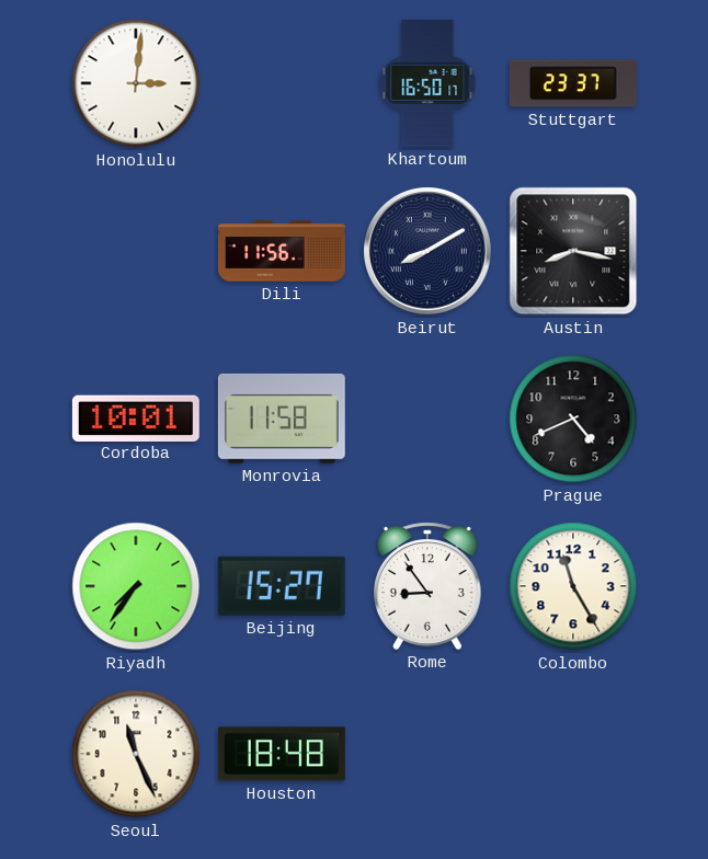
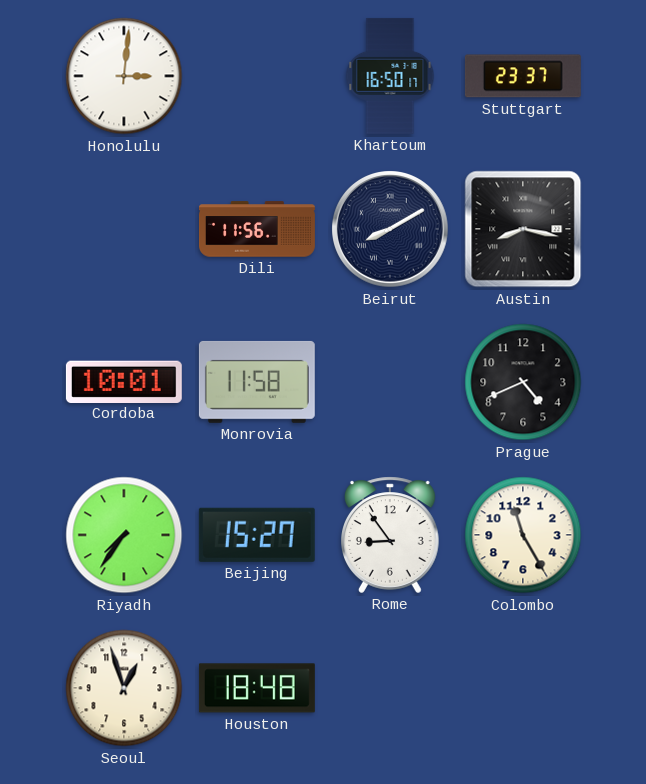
Seoul: 11:26 -> 12:57 (124, 688)
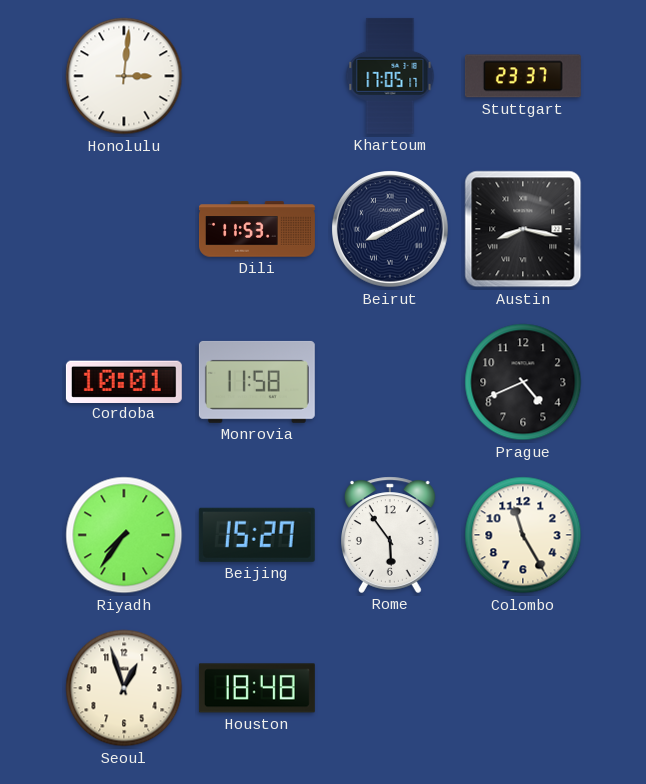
Khartoum: 16:50 -> 17:05 (390, 76)
Dili: 11:56 -> 11:53 (258, 229)
Rome: 8:54 -> 5:54 (391, 535)
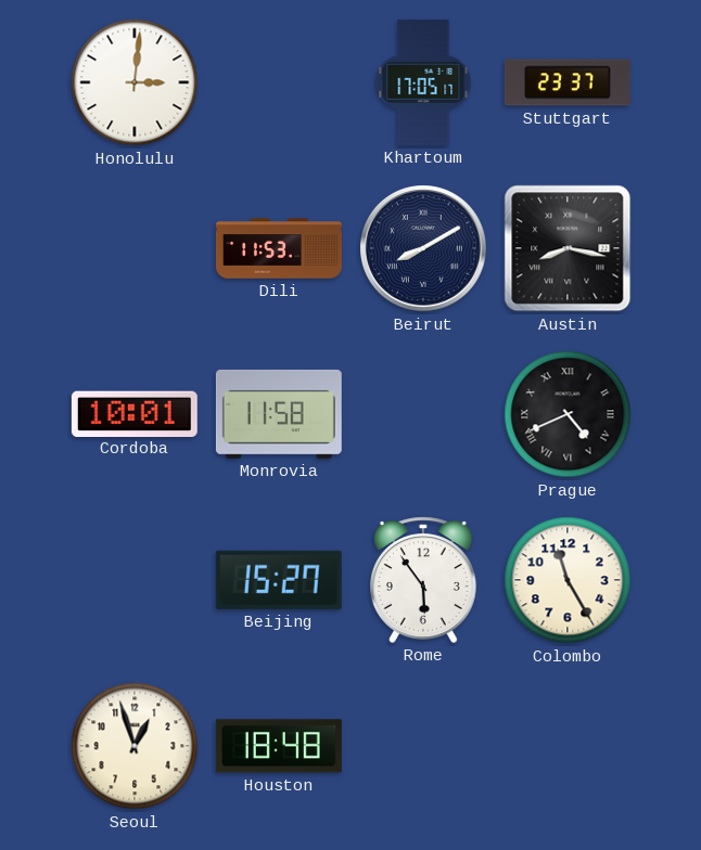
Prague numerals: Arabic -> Roman (568, 414)
Riyadh: 7:36 -> none (124, 535)
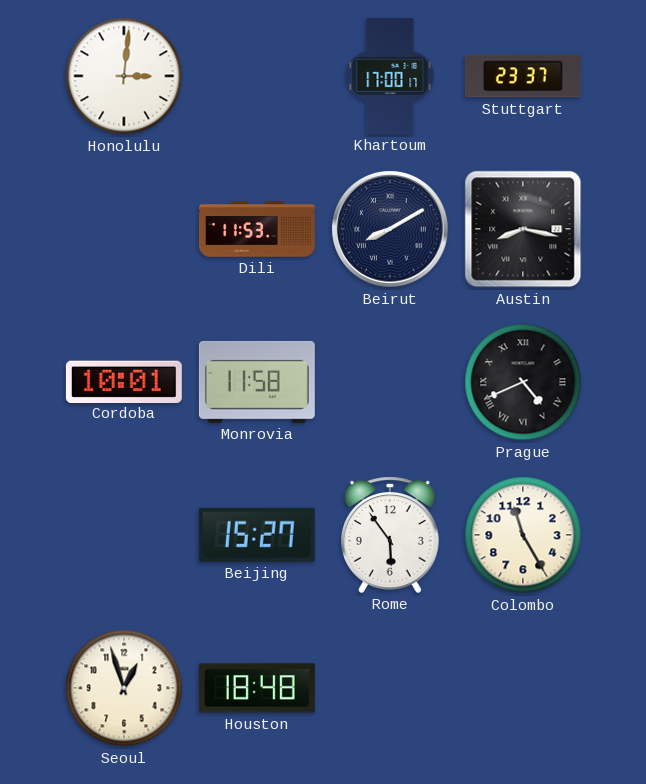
Khartoum: 17:05 -> 17:00 (390, 76)
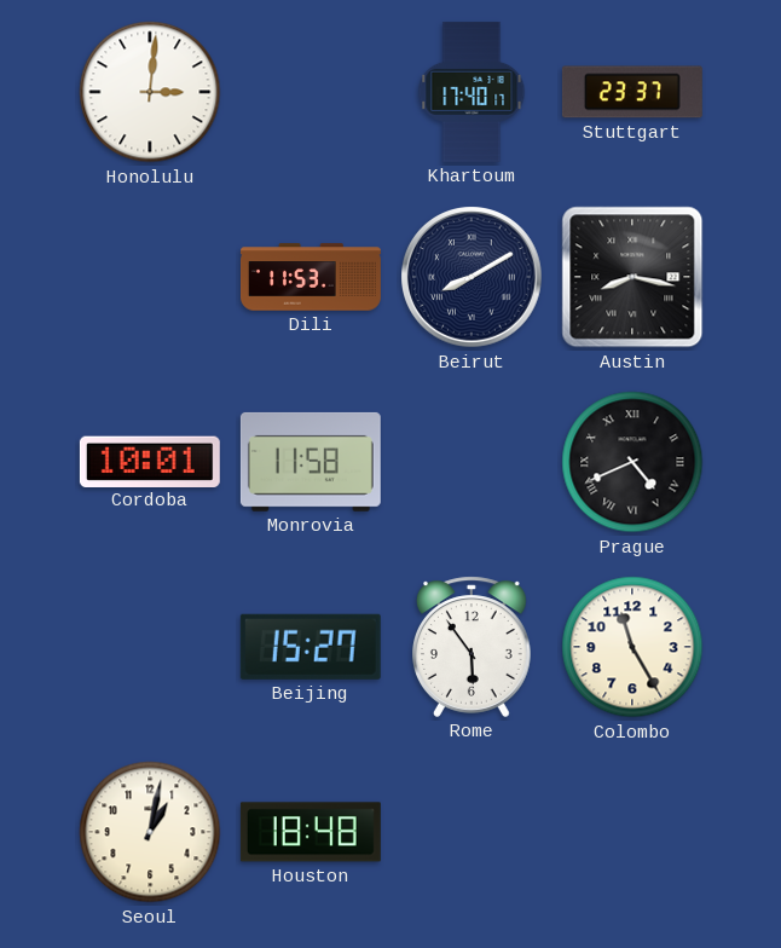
Khartoum: 17:00 -> 17:40 (472, 92)
Seoul: 12:57 -> 1:02 (150, 832)
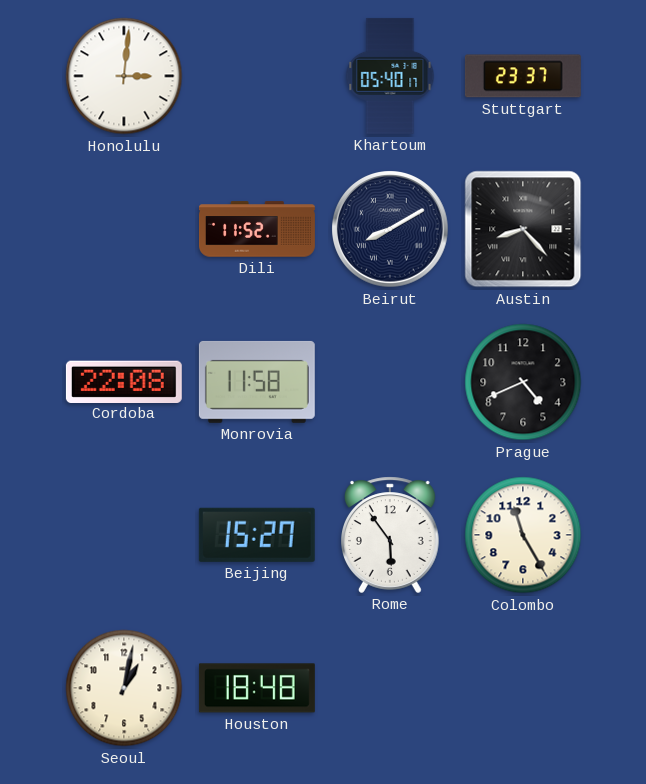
Khartoum: 17:40 -> 05:40 (390, 76)
Dili: 11:53 -> 11:52 (258, 229)
Austin: 8:17 -> 8:23 (523, 229)
Cordoba: 10:01 -> 22:08 (124, 381)
Prague numerals: Roman -> Arabic (523, 382)
